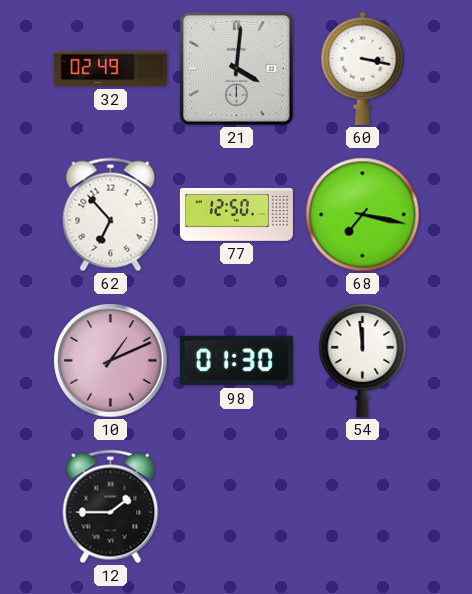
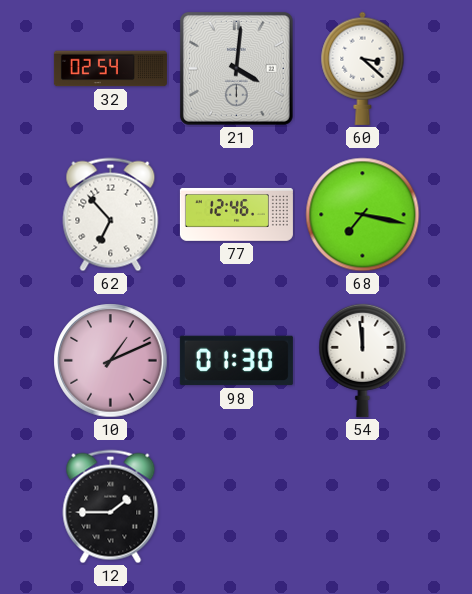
32: 02:49 -> 02:54 (110, 69)
60: 3:17 -> 3:22 (363, 68)
77: 12:50 -> 12:46 (236, 214)
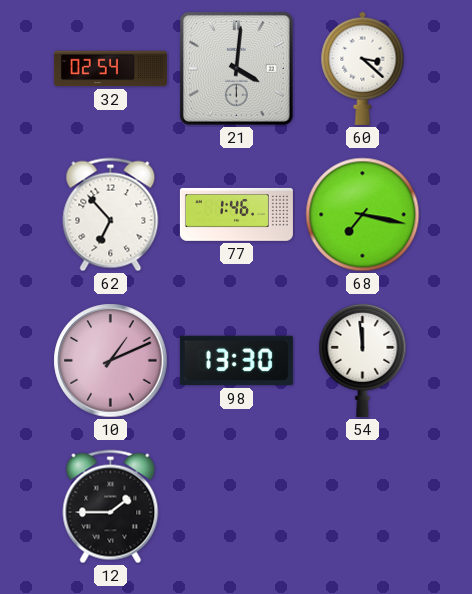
77: 12:46 -> 1:46 (236, 214)
98: 01:30 -> 13:30 (236, 361)
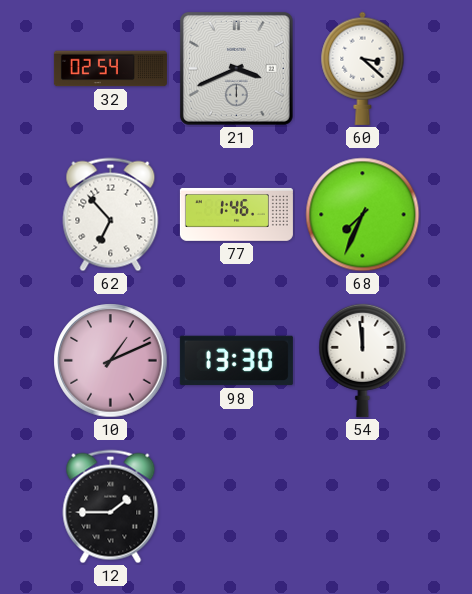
21: 4:01 -> 3:41 (236, 68)
68: 7:17 -> 7:34 (363, 215)
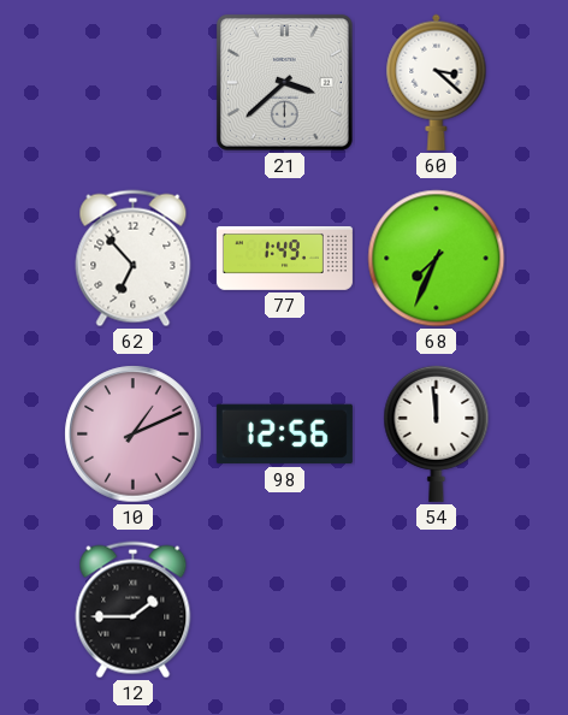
32: 02:54 -> none (110, 69)
21: 3:41 -> 3:38 (284, 82)
77: 1:46 -> 1:49 (284, 258)
98: 13:30 -> 12:56 (284, 435)
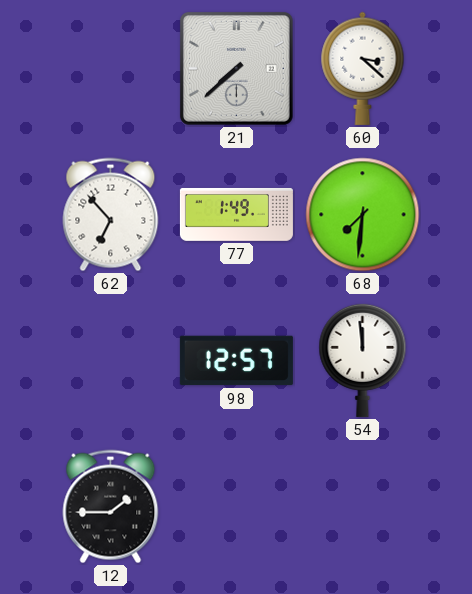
21: 3:38 -> 7:38 (236, 68)
68: 7:34 -> 7:31 (363, 215)
10: 1:11 -> none (134, 435)
98: 12:56 -> 12:57 (236, 361)
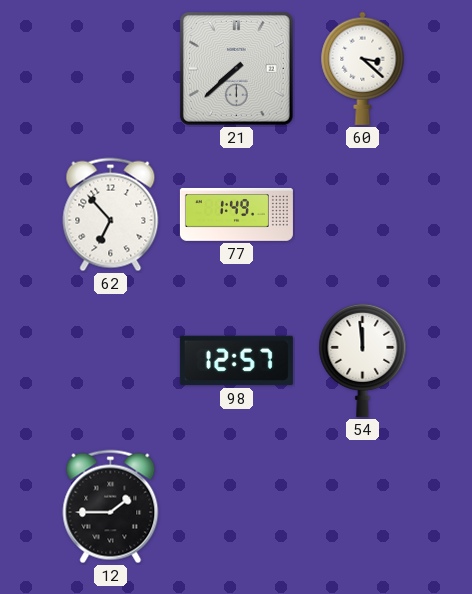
68: 7:31 -> none (363, 215)
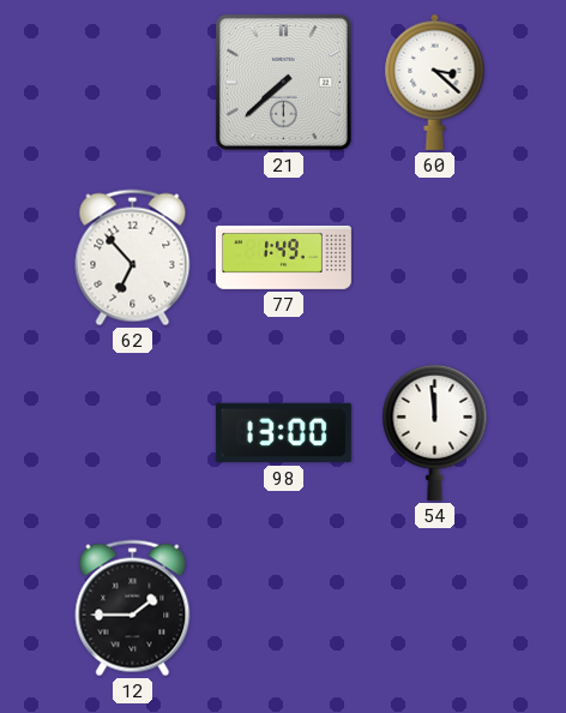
98: 12:57 -> 13:00 (283, 433)
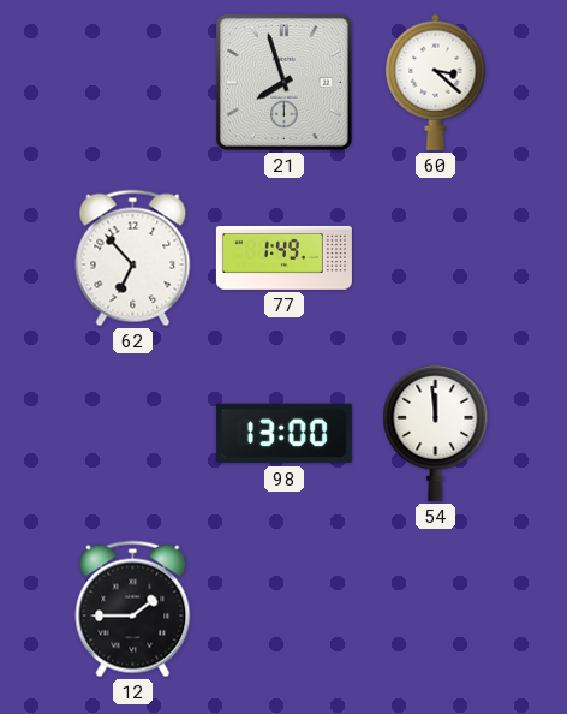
21: 7:38 -> 7:57 (283, 82)
